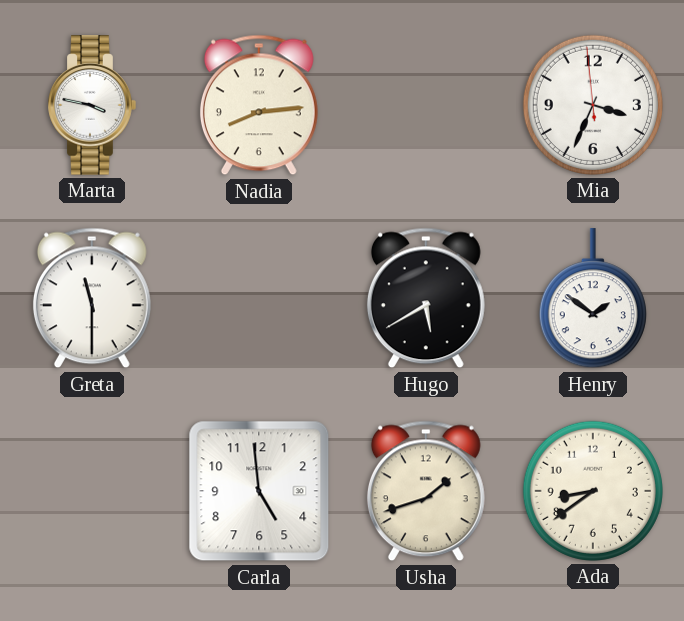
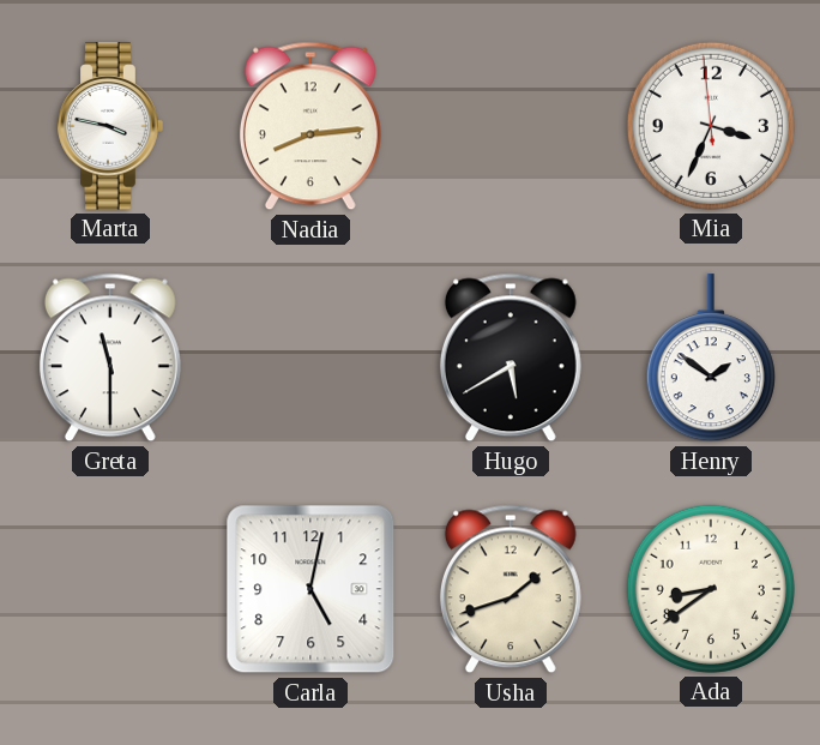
Carla: 4:59 -> 5:02 (310, 589)
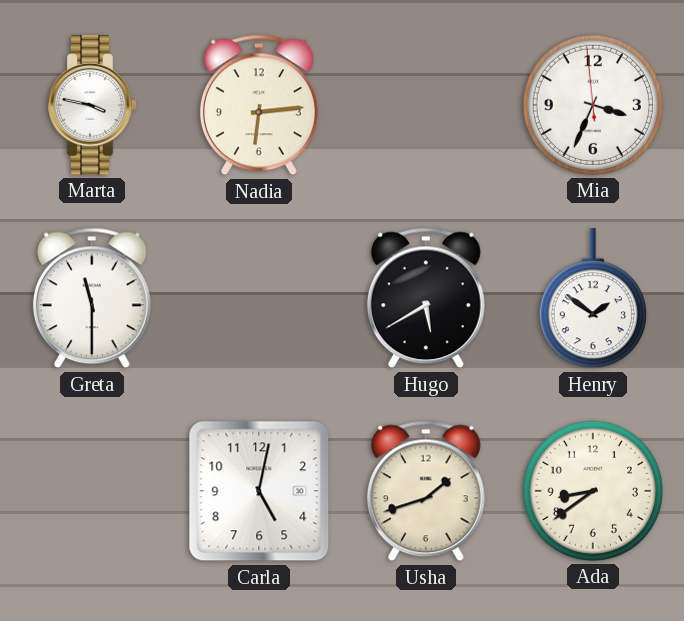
Nadia: 8:14 -> 6:14 (259, 105)
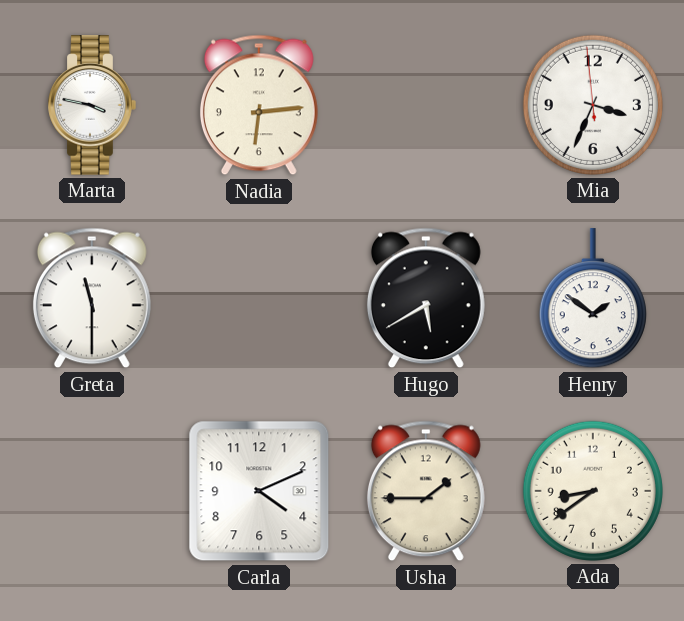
Carla: 5:02 -> 4:11 (259, 491)
Usha: 1:42 -> 1:45 (426, 491)
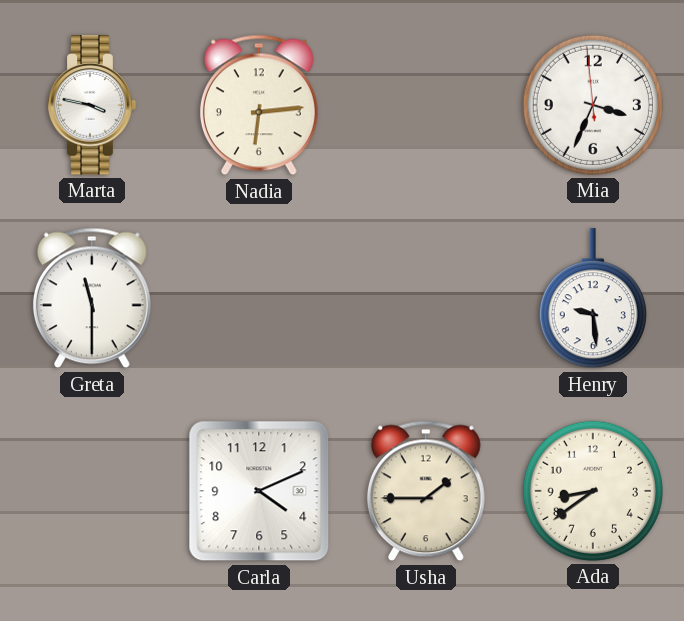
Hugo: 5:40 -> none (426, 298)
Henry: 1:51 -> 9:29 (593, 299)
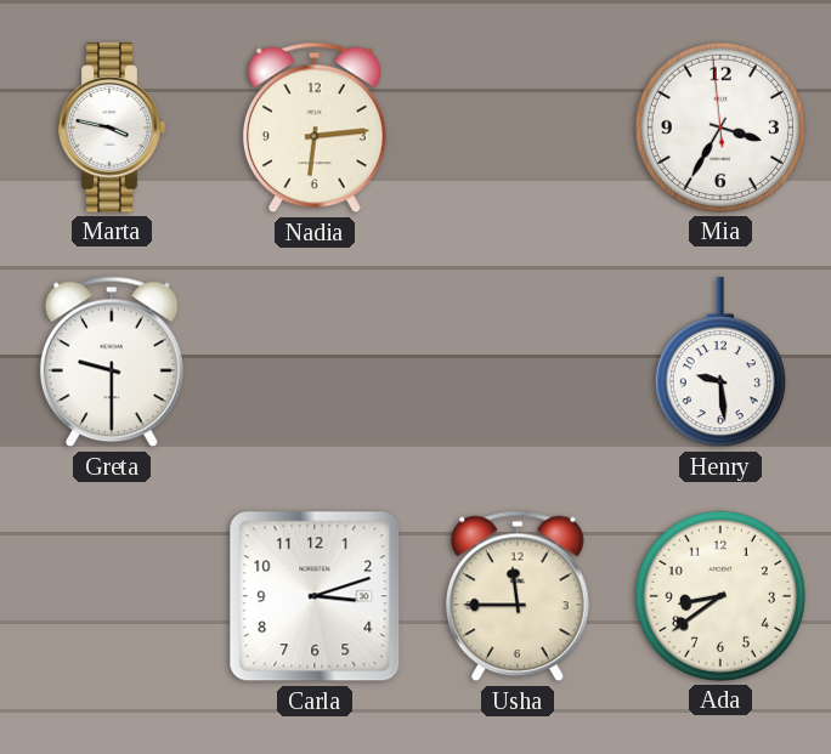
Mia: 3:33 -> 3:34 (720, 127)
Greta: 11:30 -> 9:30 (112, 362)
Carla: 4:11 -> 3:12 (315, 596)
Usha: 1:45 -> 11:45 (518, 596)
